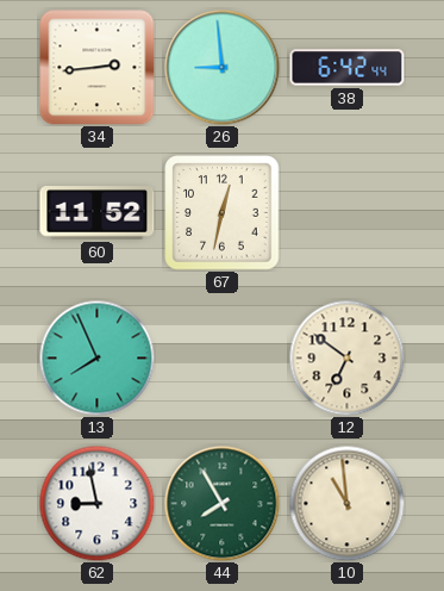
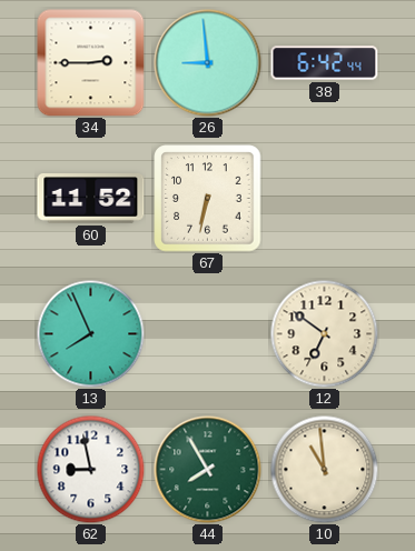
34: 2:44 -> 2:45 (91, 63)
67: 12:32 -> 6:32 (208, 199)
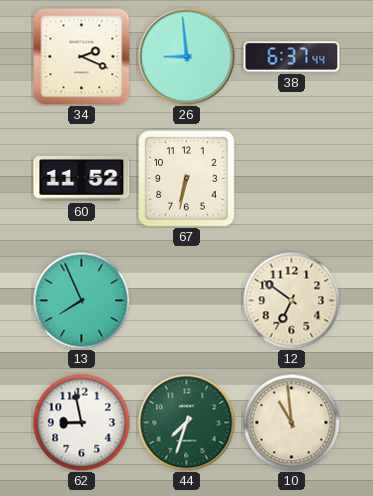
34: 2:45 -> 2:19 (82, 57)
38: 6:42 -> 6:37 (292, 57)
44: 7:55 -> 7:33 (187, 423)
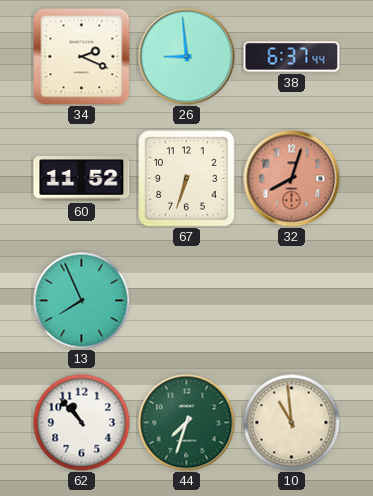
67: 6:32 -> 6:33 (187, 179)
32: none -> 8:03 (292, 179)
12: 6:51 -> none (291, 300)
62: 8:58 -> 10:53 (81, 422)
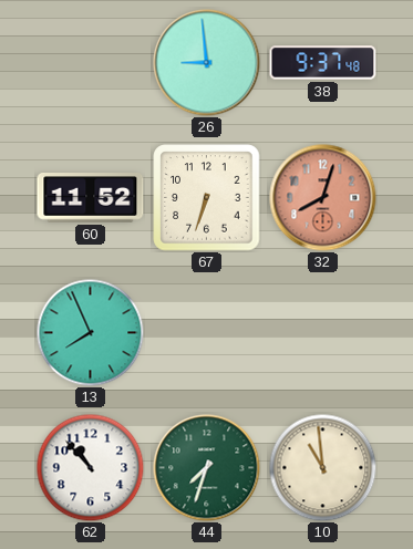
34: 2:19 -> none (82, 57)
38: 6:37 -> 9:37 (323, 63)
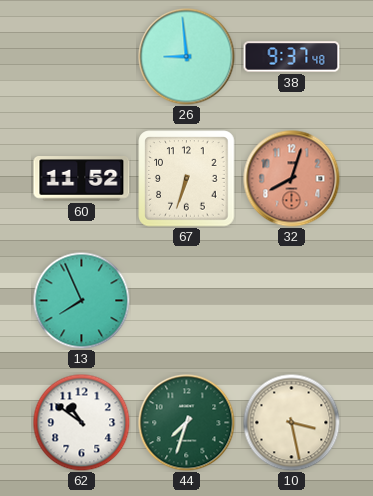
62: 10:53 -> 10:51 (81, 422)
10: 10:59 -> 3:28 (291, 422)
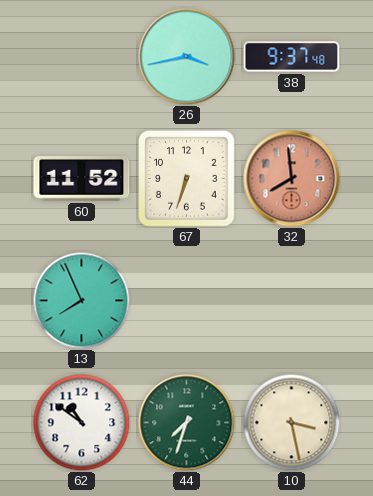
26: 8:59 -> 3:43 (187, 57)
32: 8:03 -> 7:59 (292, 179)
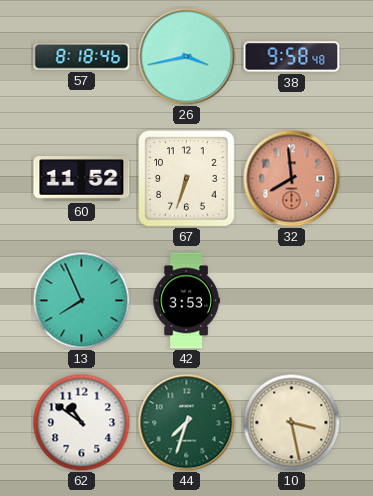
57: none -> 8:18 (82, 57)
38: 9:37 -> 9:58 (292, 57)
42: none -> 3:53 (186, 301)
